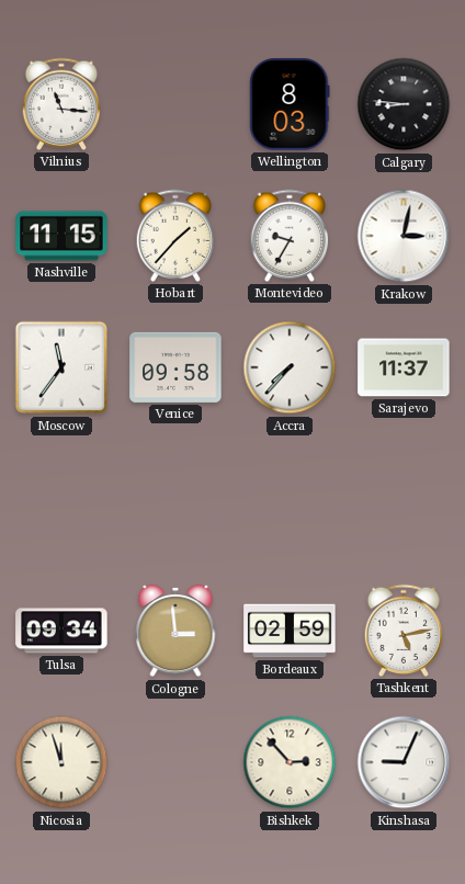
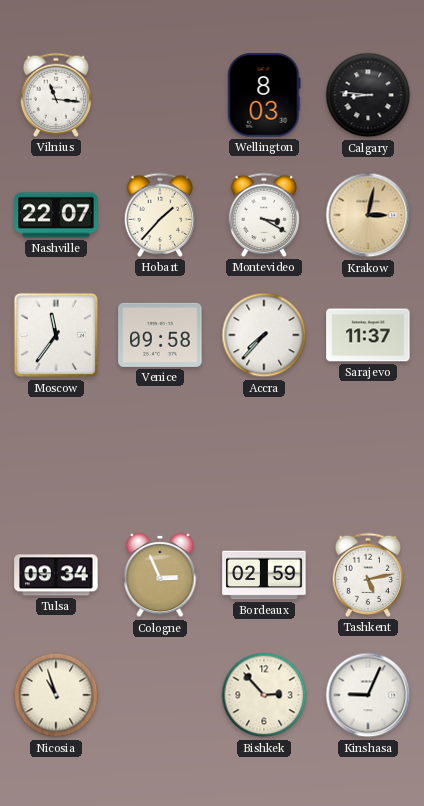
Nashville: 11:15 -> 22:07 (56, 215)
Montevideo: 9:35 -> 3:20 (264, 215)
Krakow dial: white -> champagne (368, 215)
Cologne: 2:59 -> 2:56 (160, 575)
Nicosia: 11:57 -> 10:57 (56, 695)
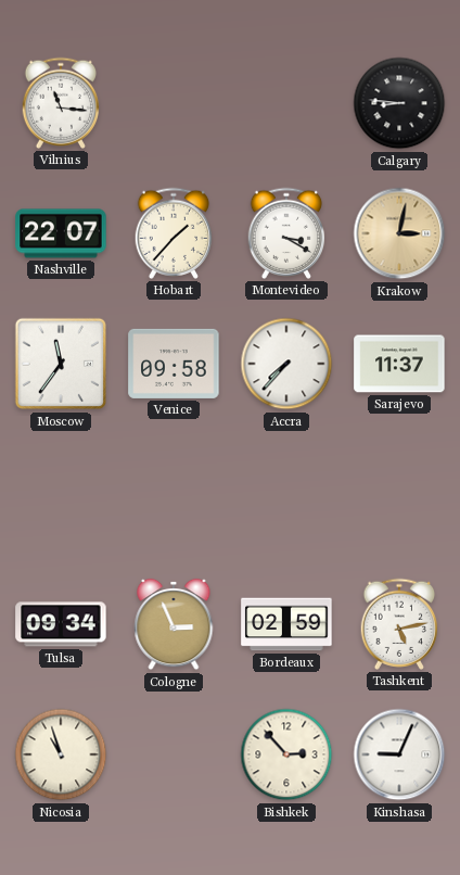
Wellington: 8:03 -> none (264, 95)
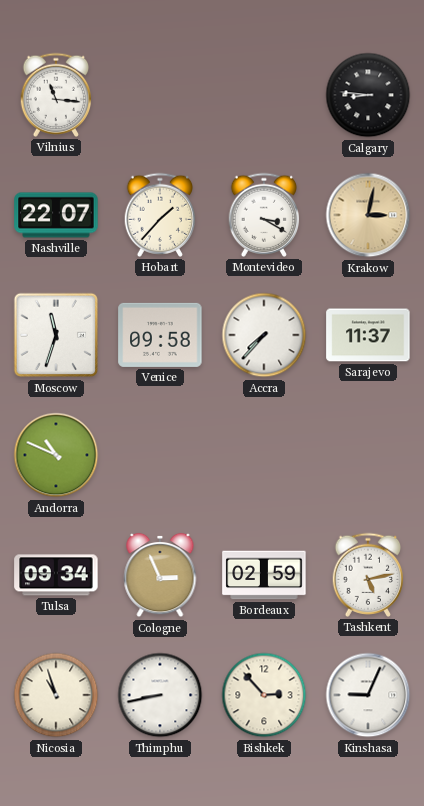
Moscow: 11:36 -> 11:33 (56, 335)
Andorra: none -> 10:49 (56, 455)
Thimphu: none -> 8:43 (160, 695)
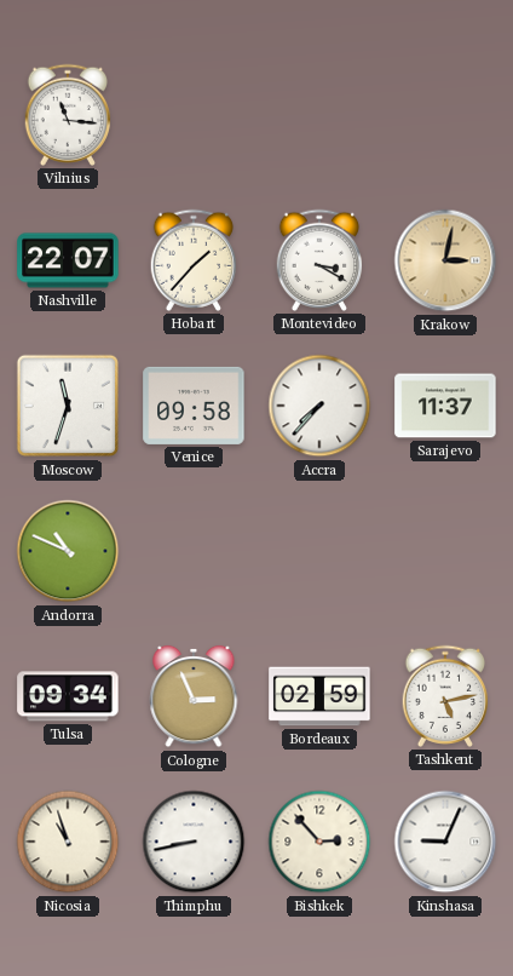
Calgary: 8:46 -> none (368, 95)
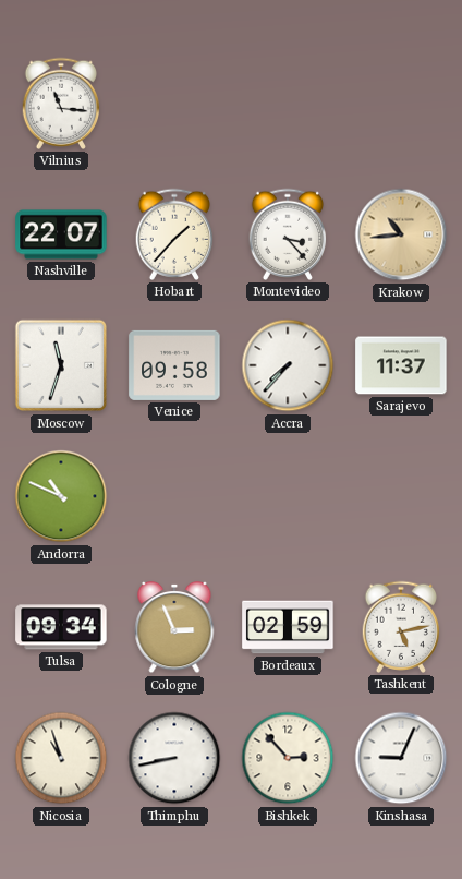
Montevideo: 3:20 -> 3:23 (288, 234)
Krakow: 3:02 -> 10:44 (401, 234)
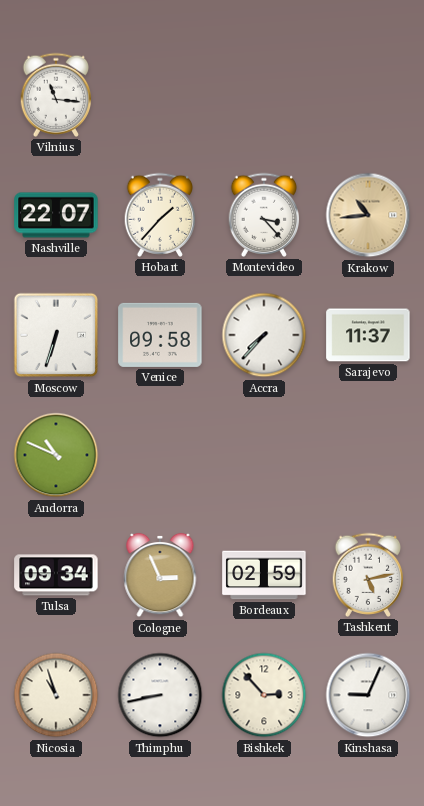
Moscow: 11:33 -> 6:33 (56, 335)
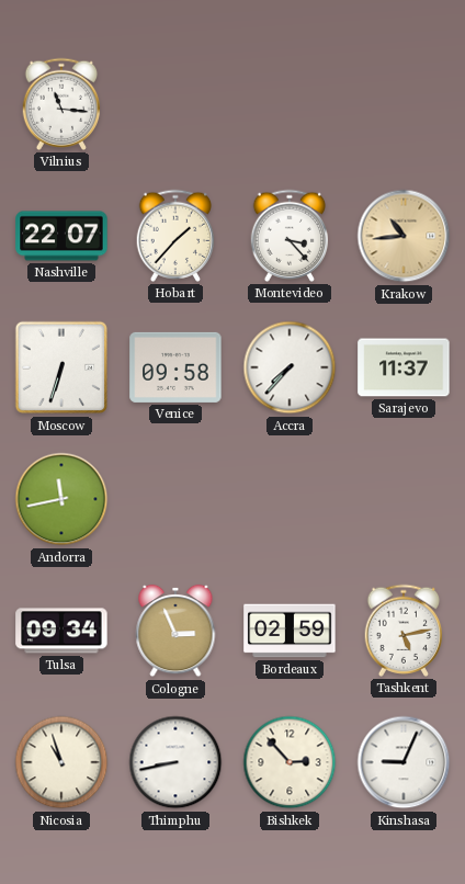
Andorra: 10:49 -> 11:43 (61, 499)
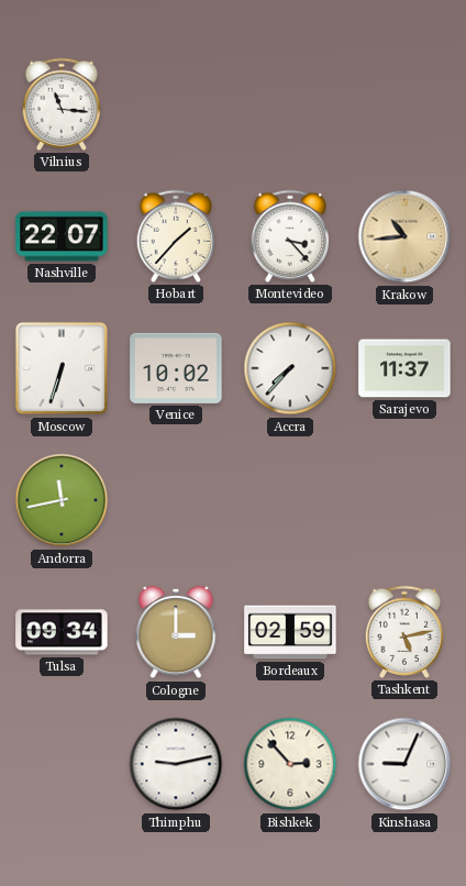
Venice: 09:58 -> 10:02 (176, 368)
Cologne: 2:56 -> 3:00 (176, 632)
Nicosia: 10:57 -> none (61, 762)
Thimphu: 8:43 -> 9:13 (176, 764)
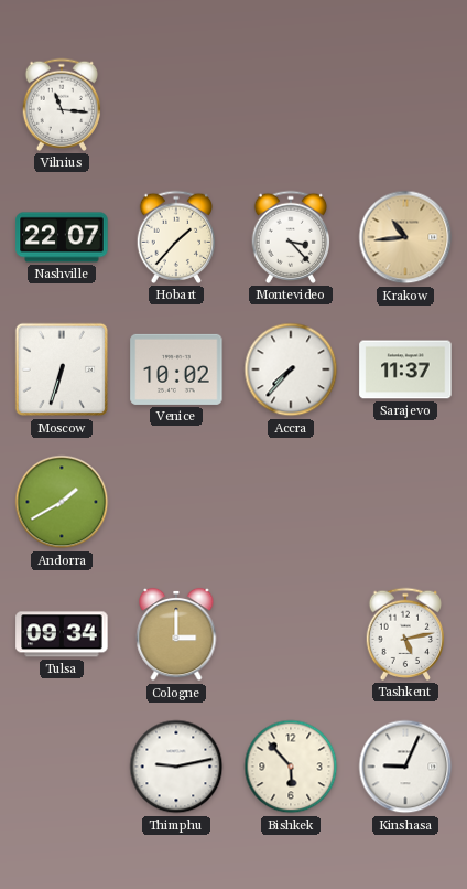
Andorra: 11:43 -> 1:40 (62, 502)
Bordeaux: 02:59 -> none (290, 632)
Bishkek: 2:53 -> 5:53 (291, 767)
